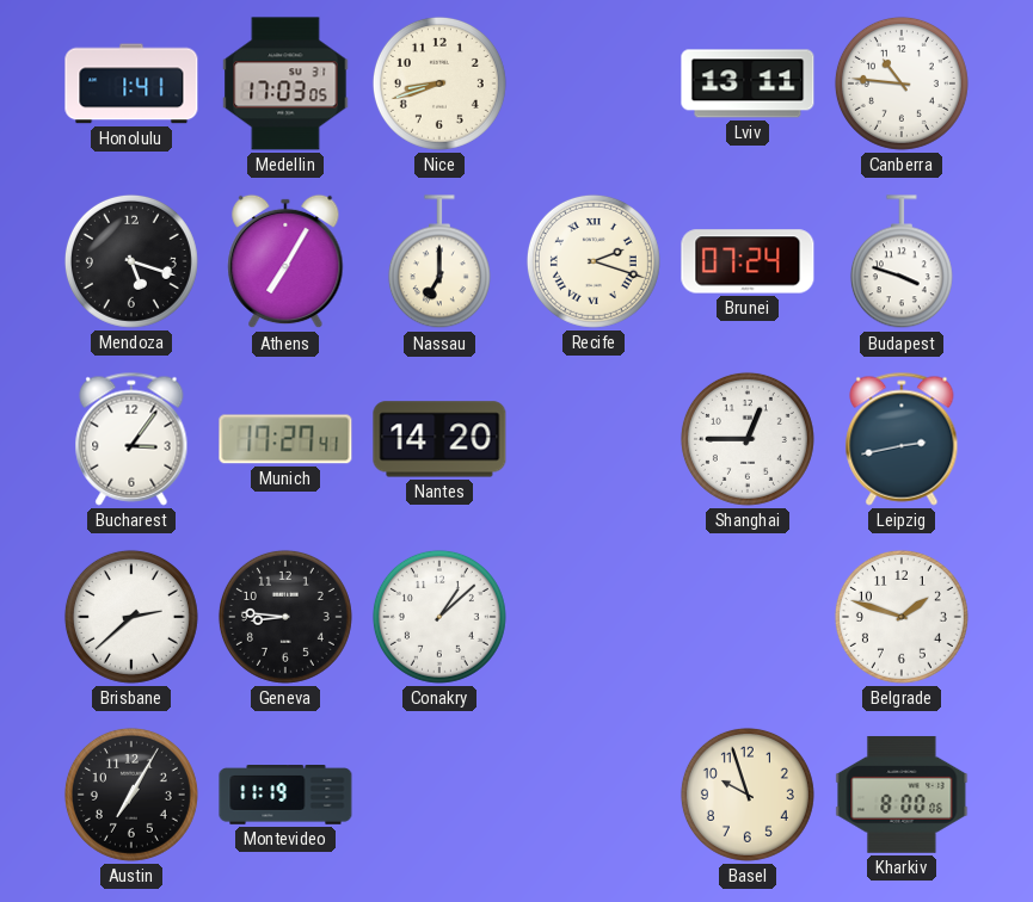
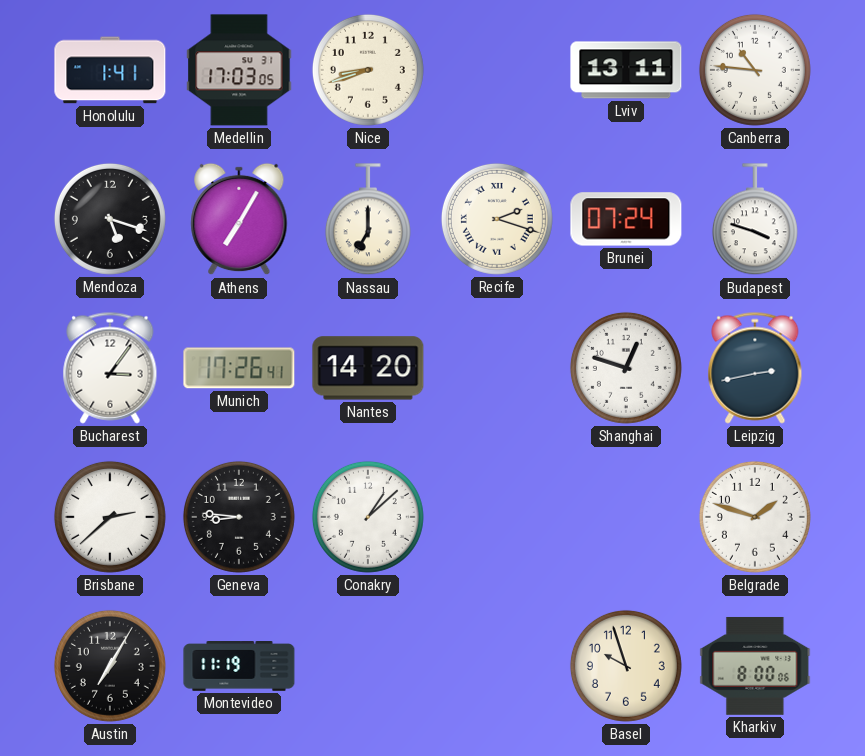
Munich: 17:27 -> 17:26 (239, 368)
Shanghai: 12:45 -> 12:48 (626, 368)
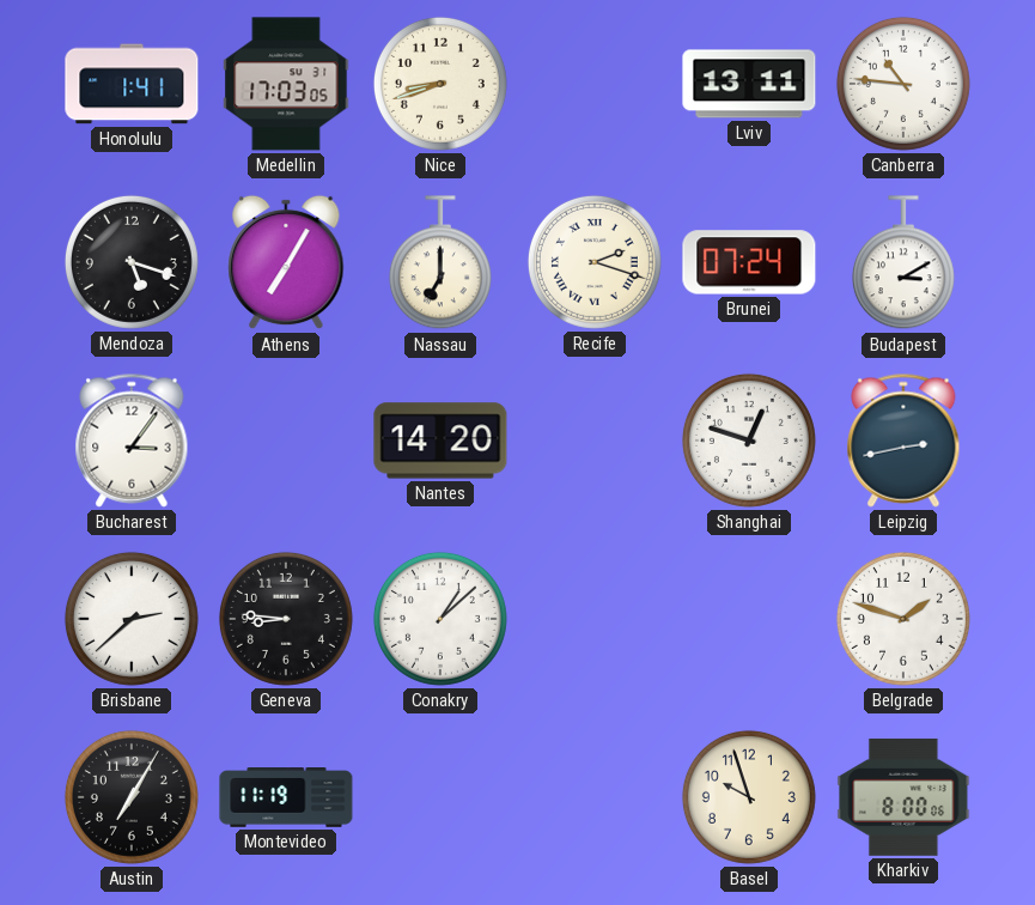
Budapest: 3:48 -> 3:10 (903, 263)
Munich: 17:26 -> none (239, 368)
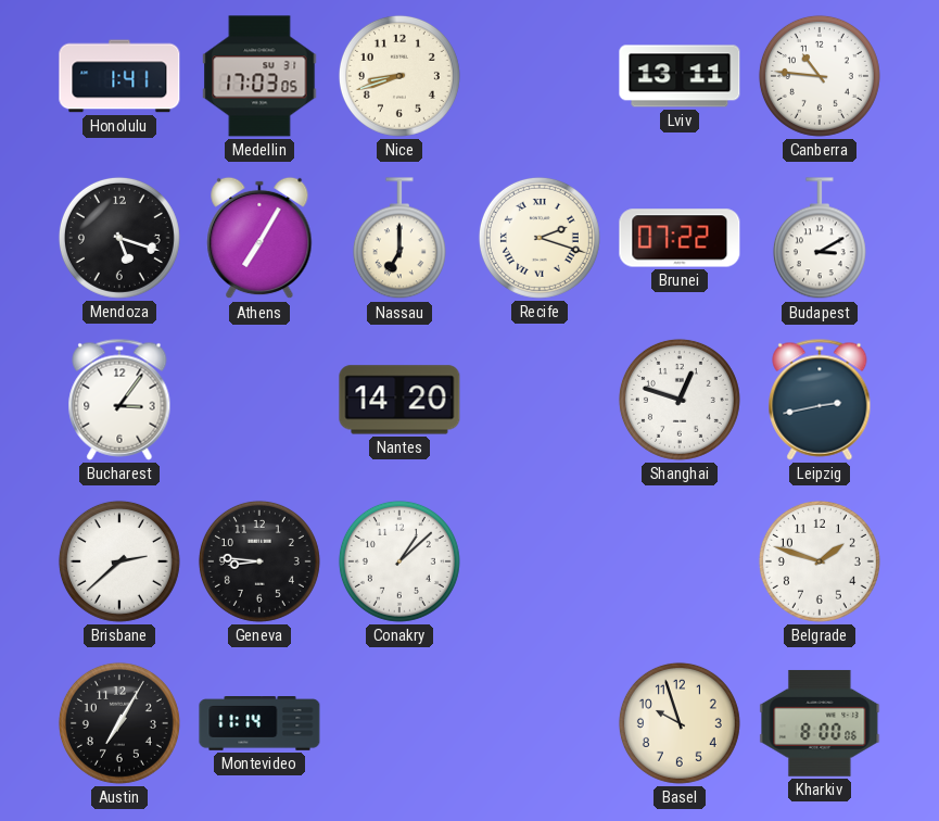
Brunei: 07:24 -> 07:22 (680, 238)
Montevideo: 11:19 -> 11:14 (259, 724)
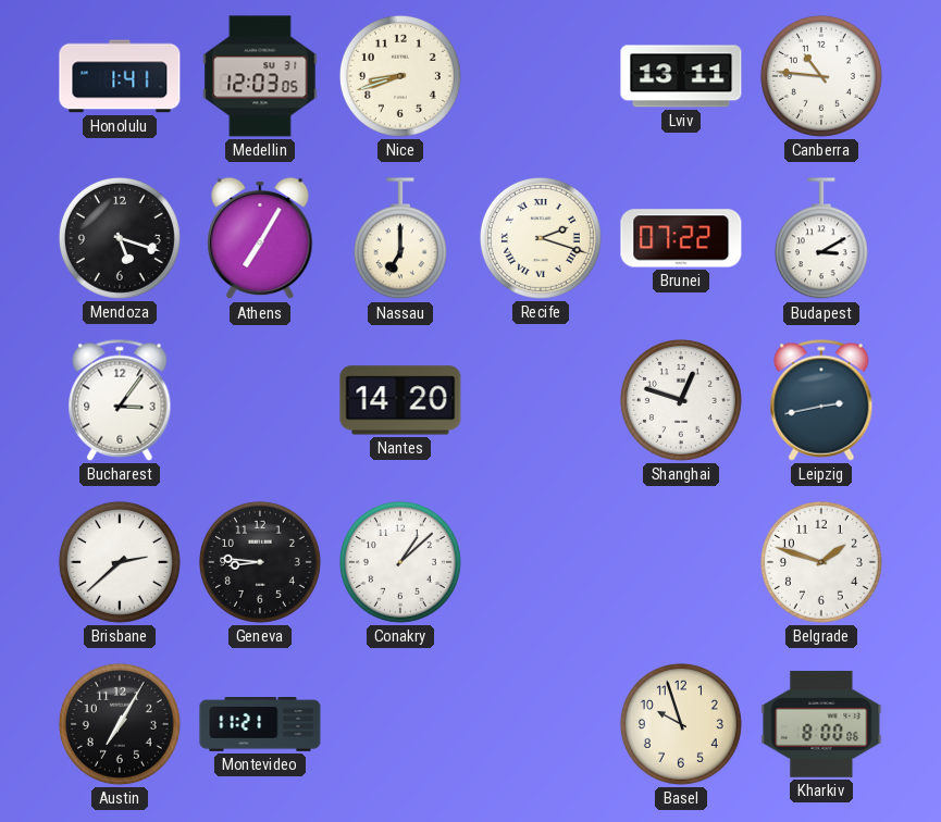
Medellin: 17:03 -> 12:03 (260, 76)
Montevideo: 11:14 -> 11:21 (260, 725)
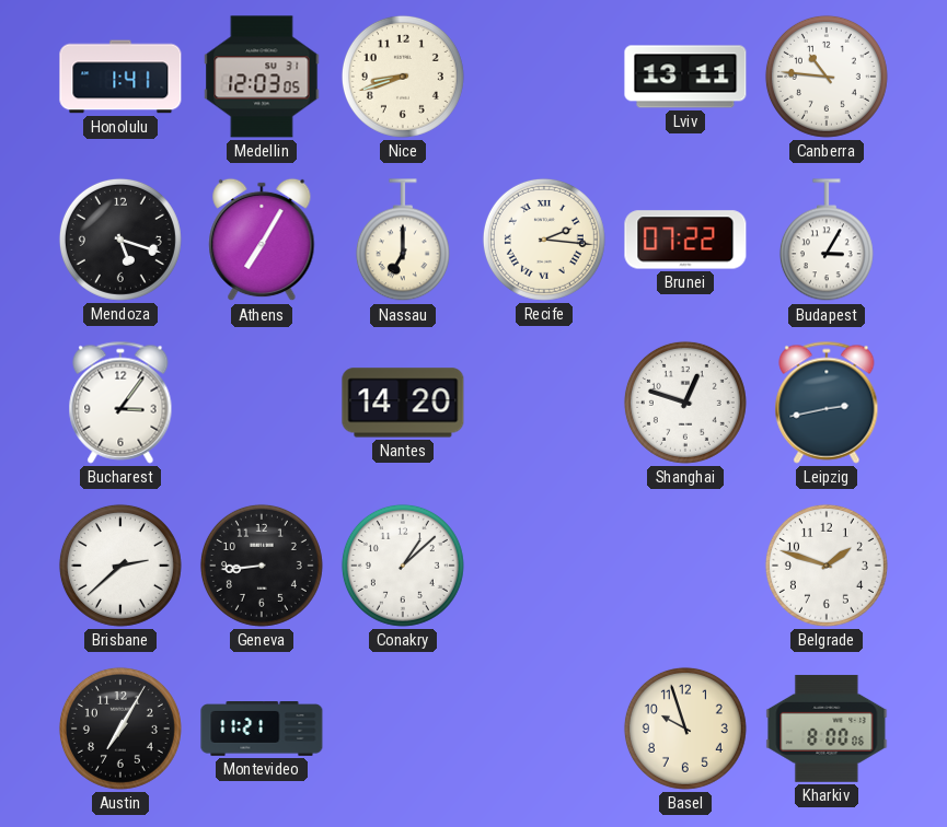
Recife: 2:18 -> 2:16 (544, 240)
Budapest: 3:10 -> 3:05 (827, 241)
Geneva: 8:46 -> 8:44 (262, 566)
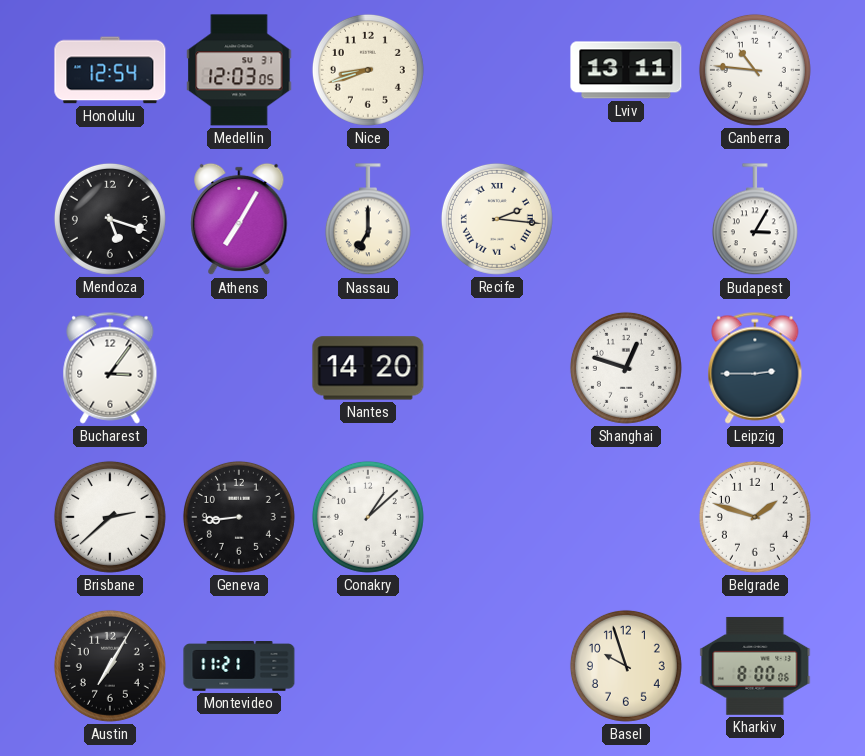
Honolulu: 1:41 -> 12:54 (110, 70)
Brunei: 07:22 -> none (685, 240)
Leipzig: 2:43 -> 2:45 (755, 368)
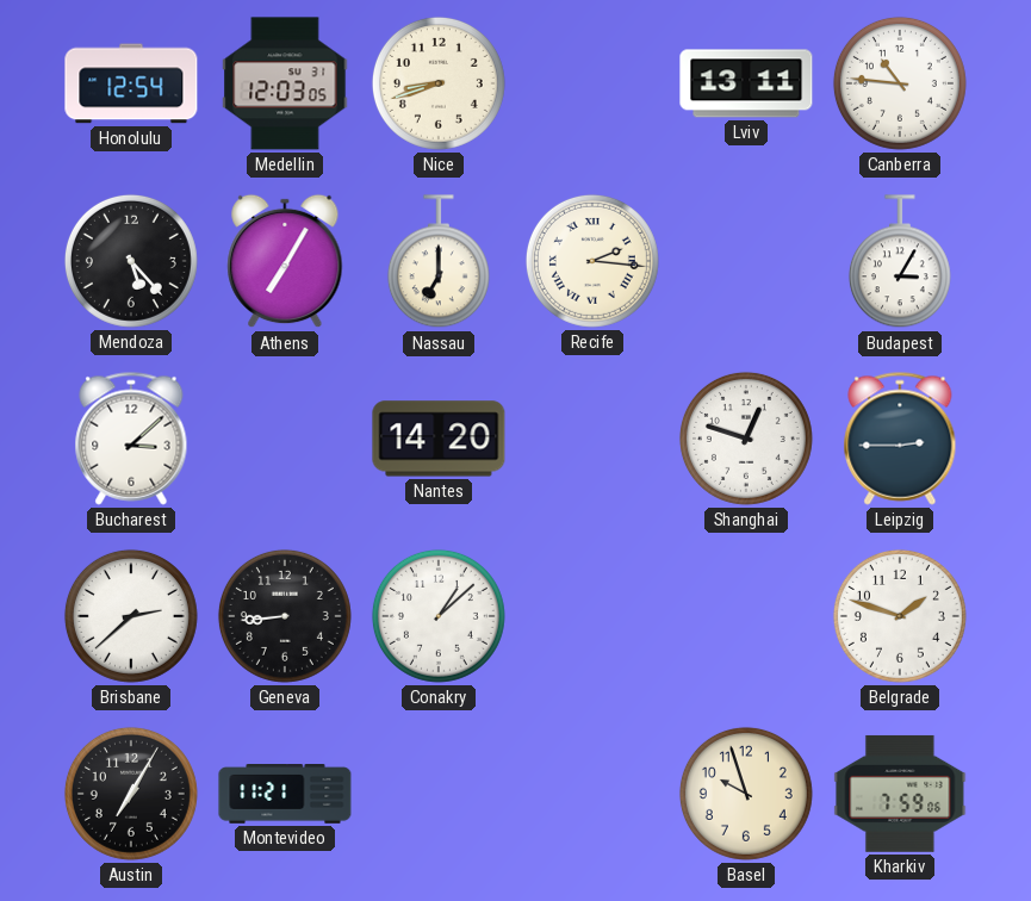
Mendoza: 5:18 -> 5:23 (131, 261)
Bucharest: 3:06 -> 3:08 (131, 439)
Kharkiv: 8:00 -> 7:59 (900, 794)
